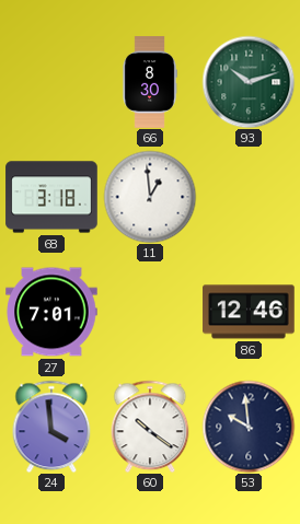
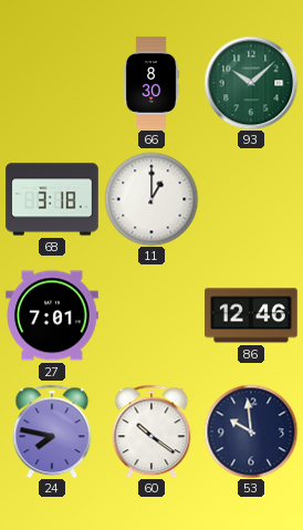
93: 10:12 -> 10:08 (251, 83)
11: 12:59 -> 1:00 (151, 199)
24: 3:59 -> 7:47 (52, 432)
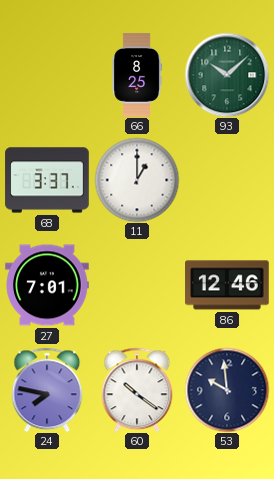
66: 8:30 -> 8:25 (137, 75)
68: 3:18 -> 3:37 (47, 180)
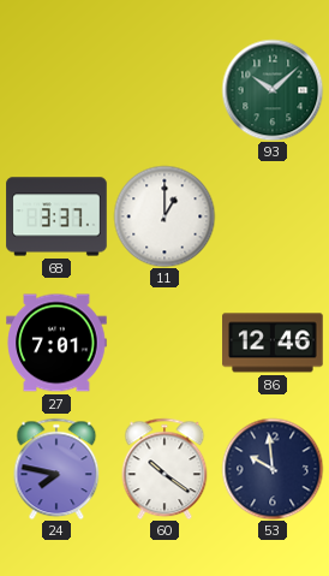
66: 8:25 -> none (137, 75)
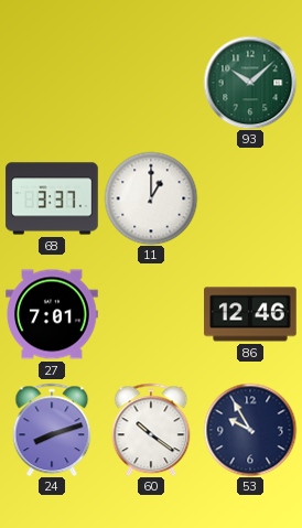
24: 7:47 -> 8:12 (52, 430)
53: 9:59 -> 9:55 (250, 430)
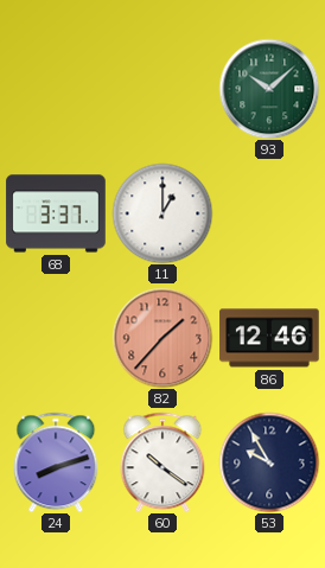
27: 7:01 -> none (52, 314)
82: none -> 1:37 (162, 338)
